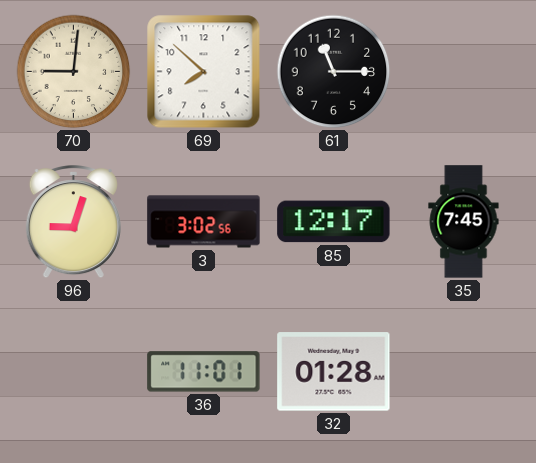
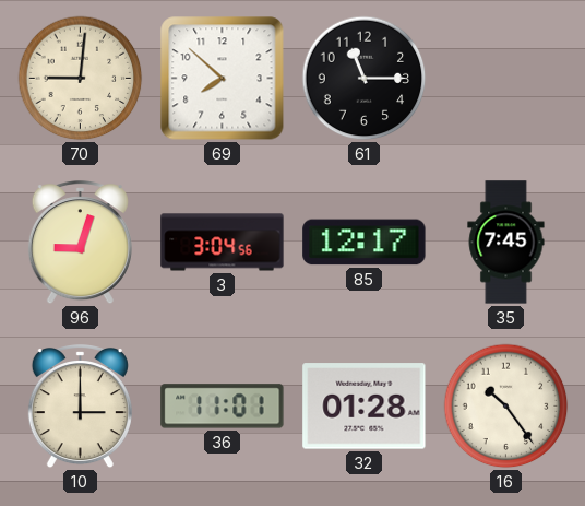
3: 3:02 -> 3:04 (223, 243)
10: none -> 3:00 (80, 408)
16: none -> 10:24 (506, 407)
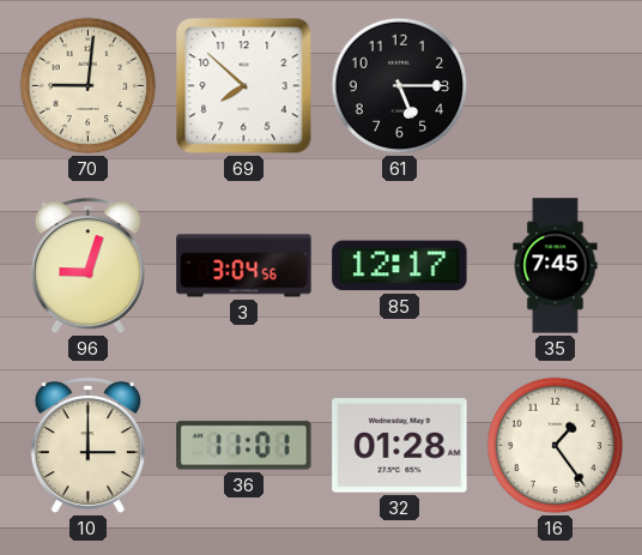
61: 11:15 -> 5:15 (400, 86)
16: 10:24 -> 1:24 (556, 446)
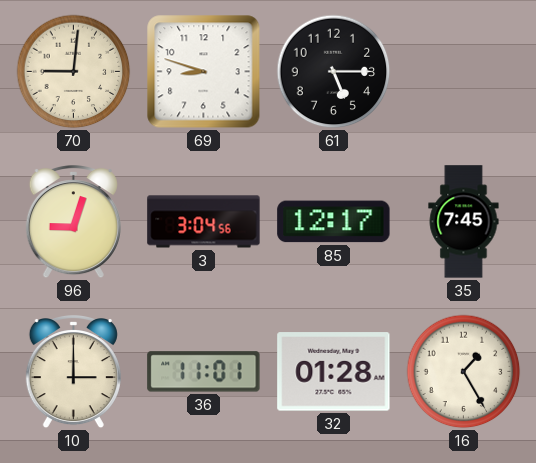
69: 7:52 -> 8:48 (204, 72)
16: 1:24 -> 1:25 (464, 372)
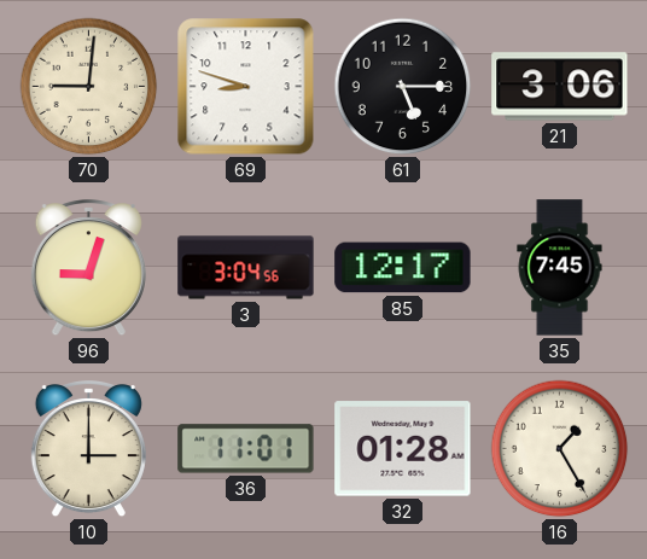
21: none -> 3:06 (560, 87)
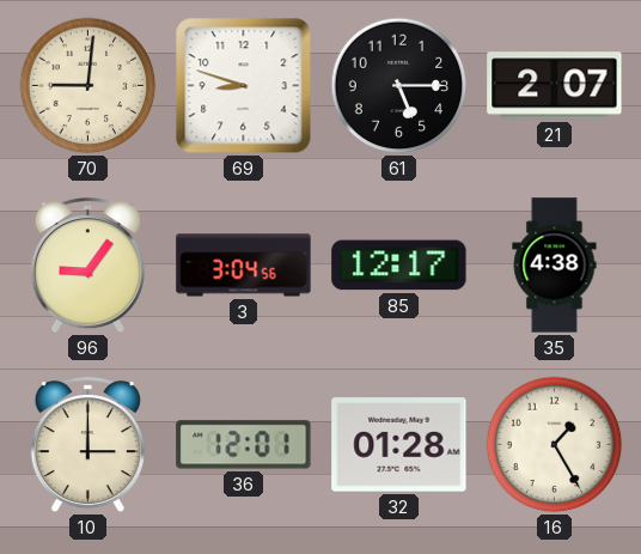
21: 3:06 -> 2:07 (555, 86)
96: 9:03 -> 9:06 (87, 267)
35: 7:45 -> 4:38 (555, 266)
36: 11:01 -> 12:01 (244, 445)
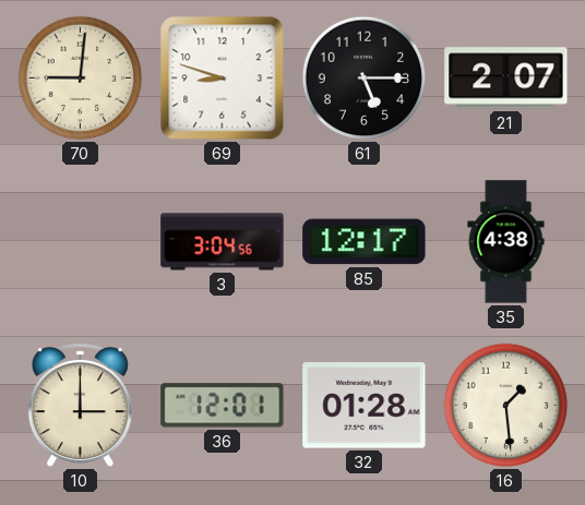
96: 9:06 -> none (87, 267)
16: 1:25 -> 1:29 (506, 406)
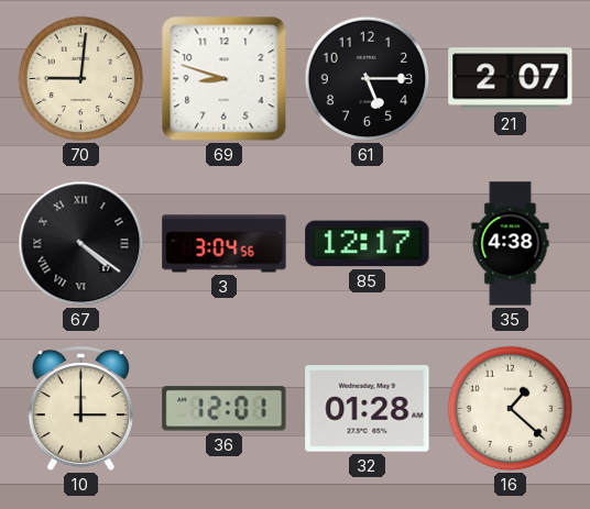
67: none -> 4:21 (81, 244)
16: 1:29 -> 1:22 (511, 409)
